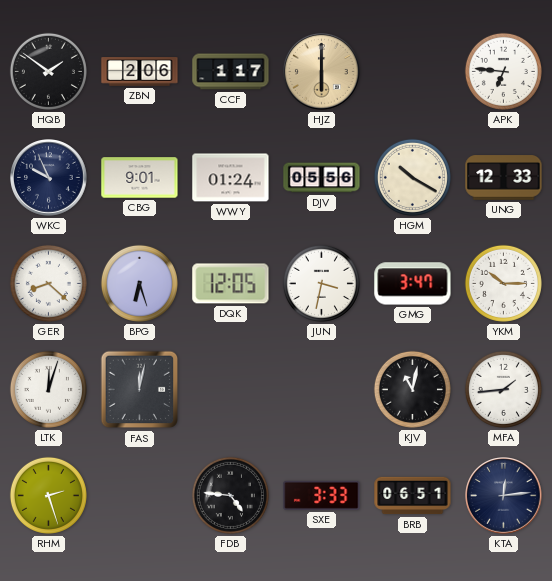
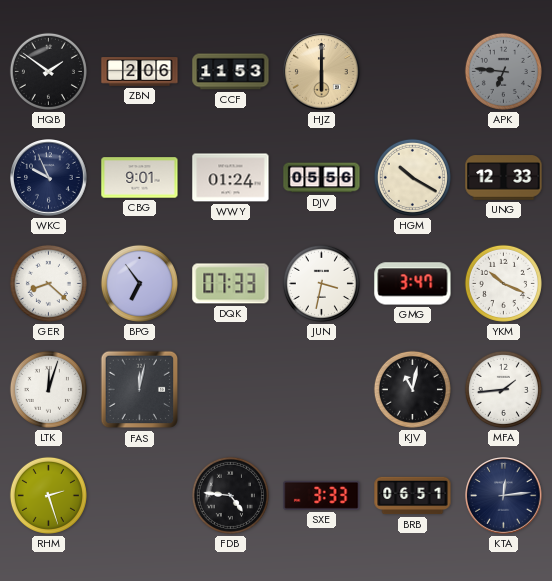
CCF: 1:17 -> 11:53 (231, 72)
APK dial: white -> grey (503, 71)
BPG: 6:27 -> 6:54 (139, 283)
DQK: 12:05 -> 07:33 (231, 284)
YKM: 10:15 -> 10:19 (503, 283)
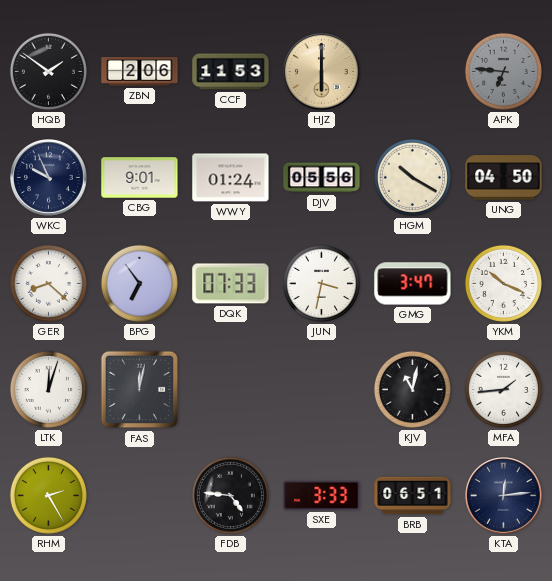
UNG: 12:33 -> 04:50 (504, 178)
RHM: 2:27 -> 2:25 (48, 495)
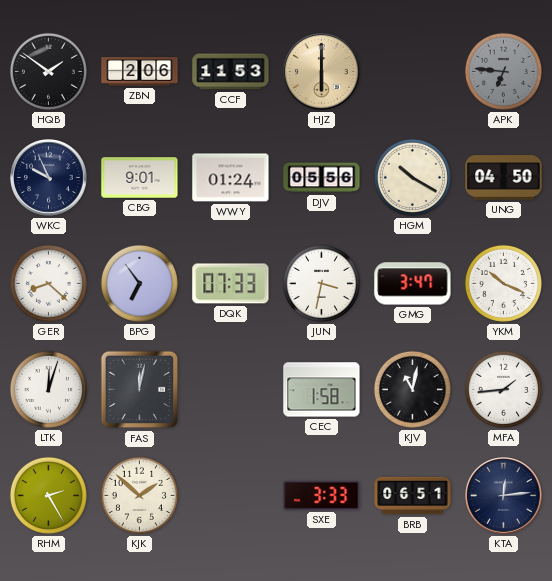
CEC: none -> 1:58 (322, 390)
KJK: none -> 1:52 (139, 495)
FDB: 4:46 -> none (230, 495)
